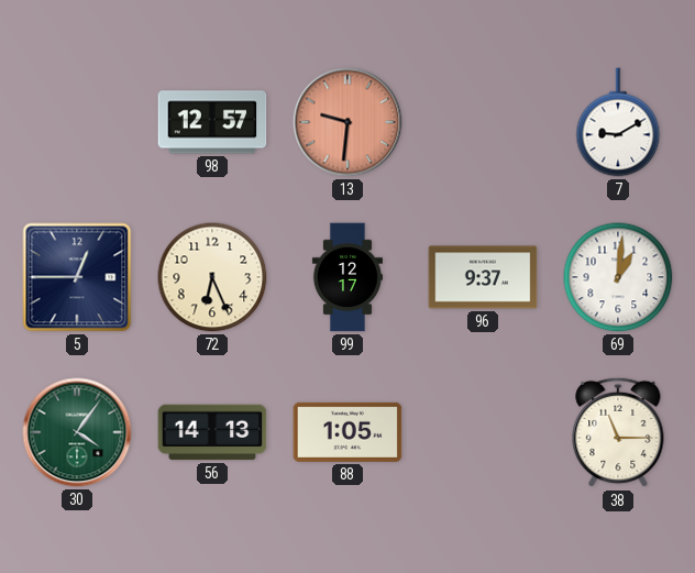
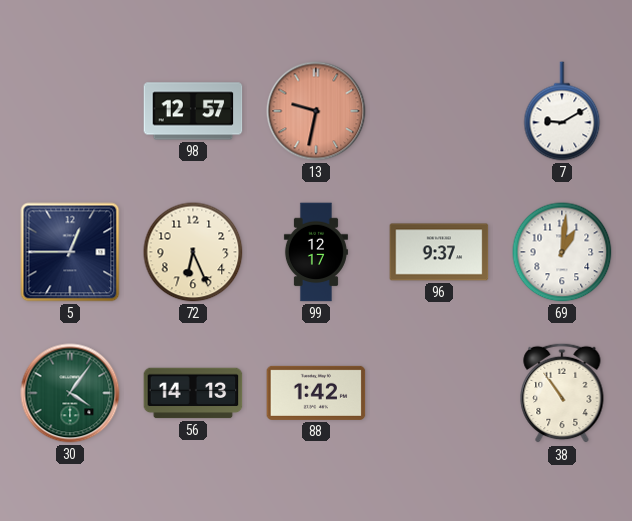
13: 9:31 -> 9:32 (316, 111)
88: 1:05 -> 1:42 (316, 393)
38: 11:15 -> 10:54 (562, 393)
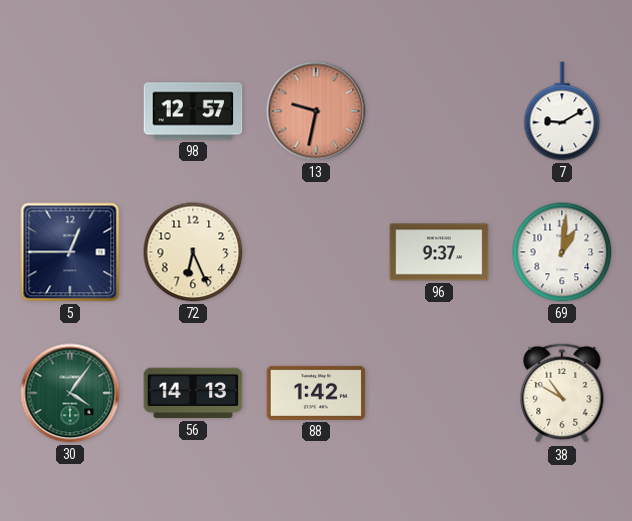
99: 12:17 -> none (316, 252)
38: 10:54 -> 10:50 (562, 393)
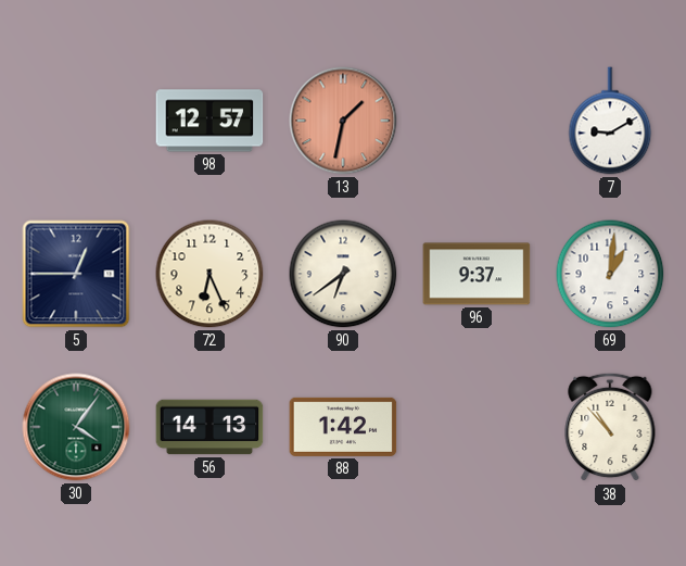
13: 9:32 -> 1:32 (343, 121)
90: none -> 6:39 (343, 274)
38: 10:50 -> 10:53 (610, 427)
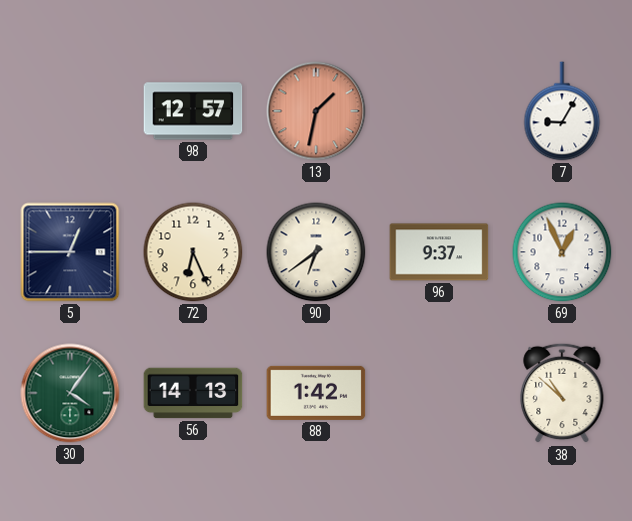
7: 9:10 -> 9:05 (562, 111)
69: 1:01 -> 12:56 (562, 252)
38: 10:53 -> 10:52 (562, 393)
